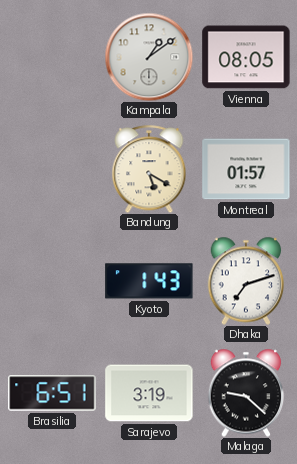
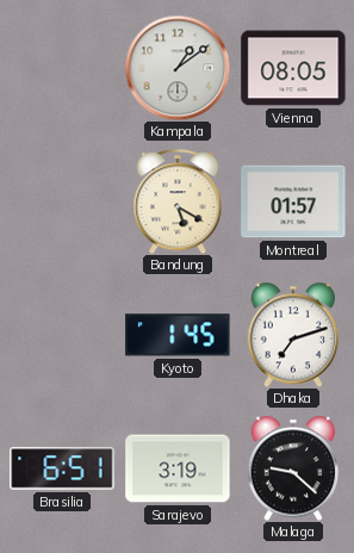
Kyoto: 1:43 -> 1:45 (178, 335)
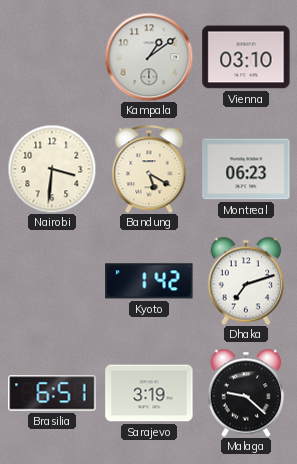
Vienna: 08:05 -> 03:10 (246, 57)
Nairobi: none -> 3:31 (52, 169)
Montreal: 01:57 -> 06:23 (246, 169)
Kyoto: 1:45 -> 1:42 (149, 281)
